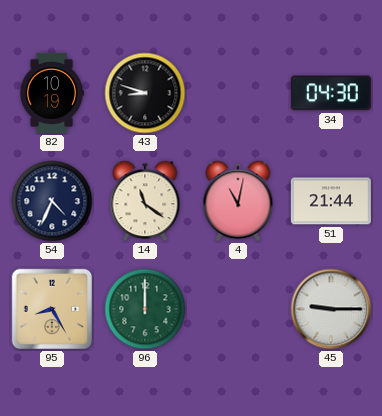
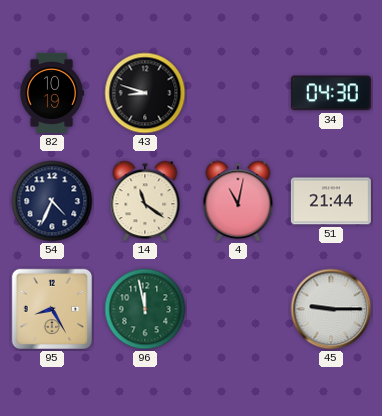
96: 12:00 -> 11:58 (145, 309)
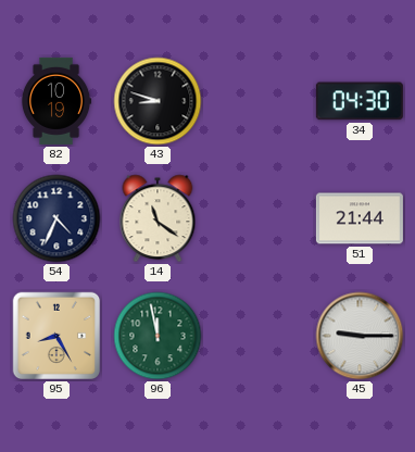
4: 11:02 -> none (238, 201)
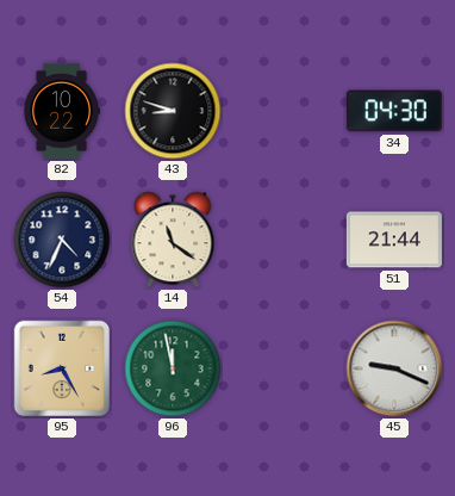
82: 10:19 -> 10:22 (62, 111)
45: 9:15 -> 9:19 (394, 368)
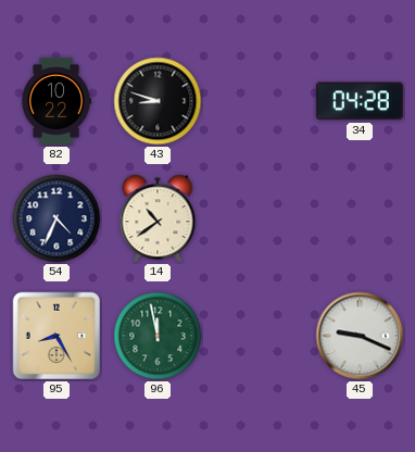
34: 04:30 -> 04:28 (360, 101)
14: 11:21 -> 10:39 (158, 218)
51: 21:44 -> none (394, 240)
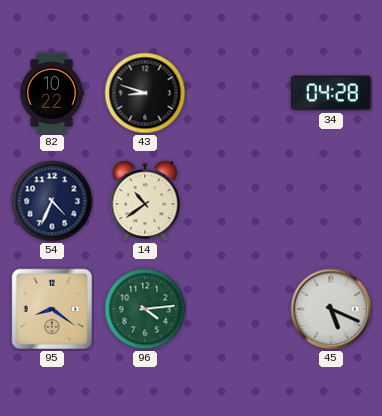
95: 8:25 -> 8:21 (52, 309)
96: 11:58 -> 4:14 (145, 309)
45: 9:19 -> 5:19 (331, 309)
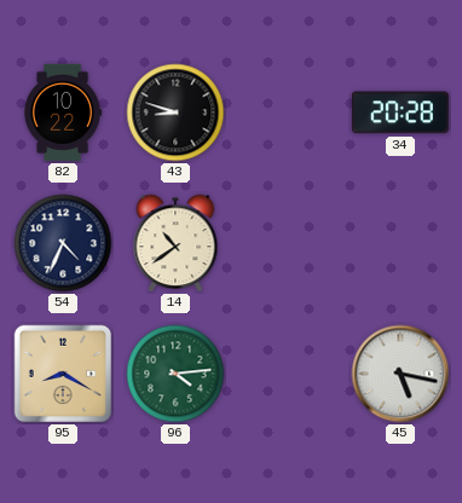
34: 04:28 -> 20:28 (400, 112)
95: 8:21 -> 8:20 (63, 374)
45: 5:19 -> 5:17 (400, 374)
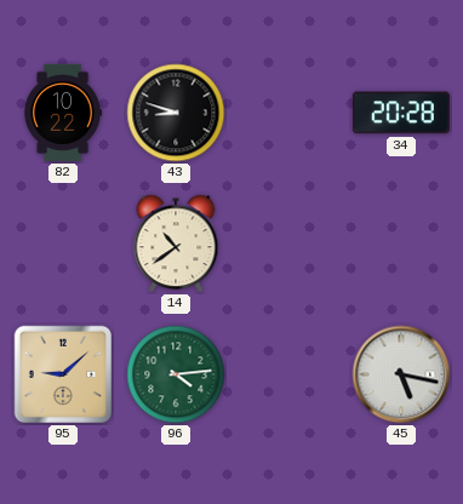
54: 4:34 -> none (63, 243)
95: 8:20 -> 9:08 (63, 374)
